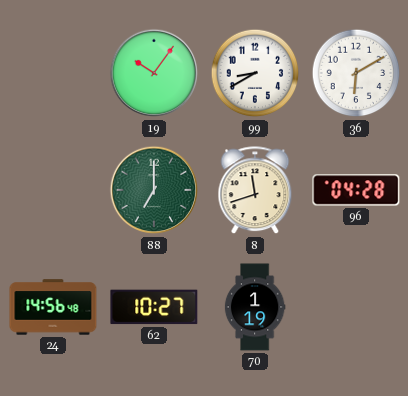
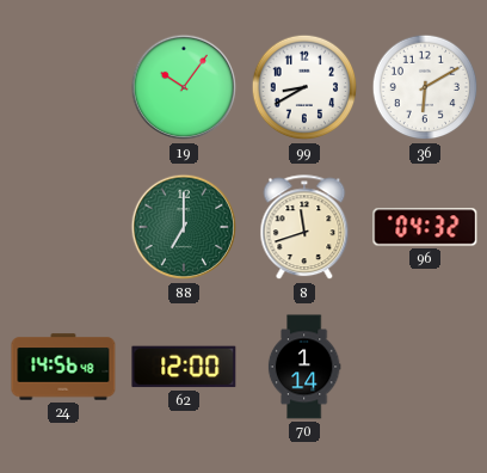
96: 04:28 -> 04:32 (425, 227)
62: 10:27 -> 12:00 (184, 367)
70: 1:19 -> 1:14 (304, 367)
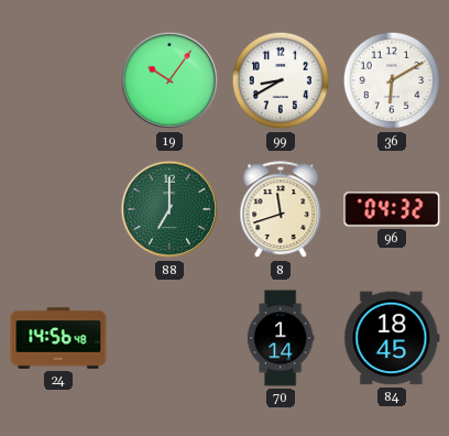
62: 12:00 -> none (184, 367)
84: none -> 18:45 (392, 338)
